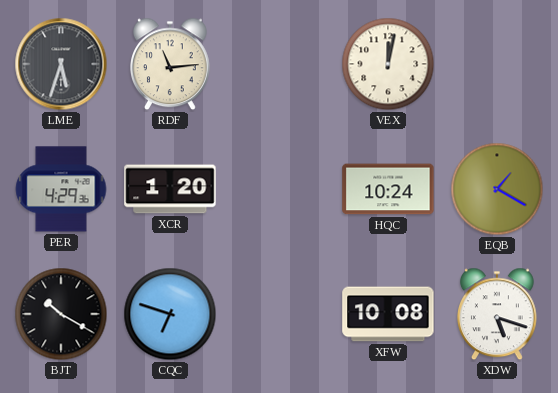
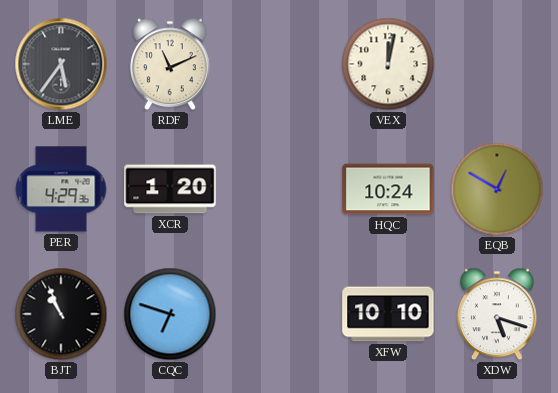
LME: 5:33 -> 5:36 (61, 64)
RDF: 11:14 -> 11:11 (170, 64)
EQB: 1:20 -> 12:50 (497, 189)
BJT: 10:20 -> 10:56 (61, 314)
XFW: 10:08 -> 10:10 (388, 314)
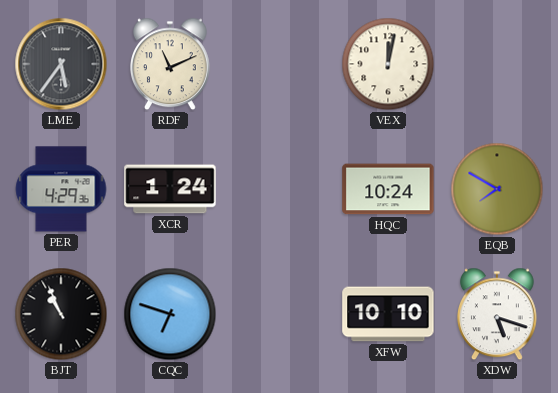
XCR: 1:20 -> 1:24 (170, 189)
EQB: 12:50 -> 7:50 (497, 189)
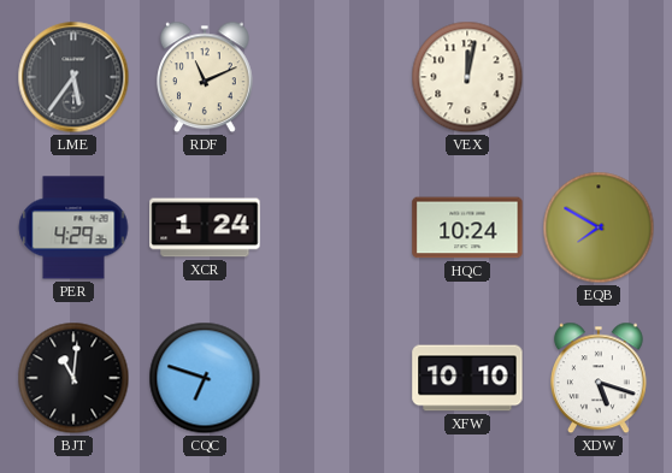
BJT: 10:56 -> 11:01 (73, 378)
